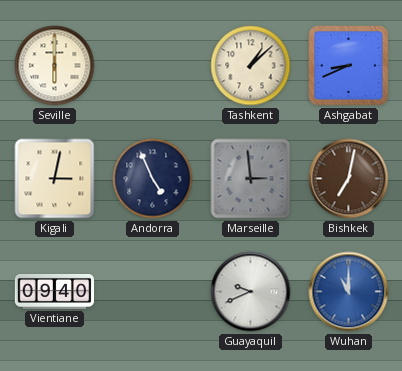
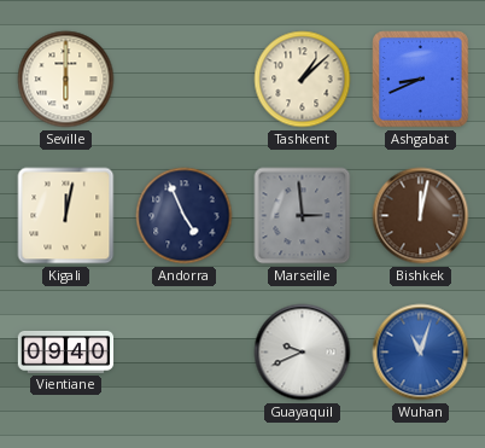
Kigali: 3:02 -> 12:02 (66, 216)
Bishkek: 7:02 -> 12:02 (421, 216)
Wuhan: 11:00 -> 11:03 (421, 353)
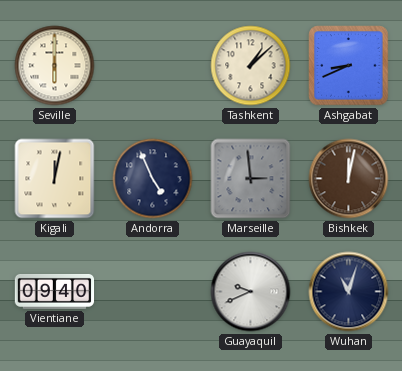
Wuhan dial: blue -> navy (349, 292)
